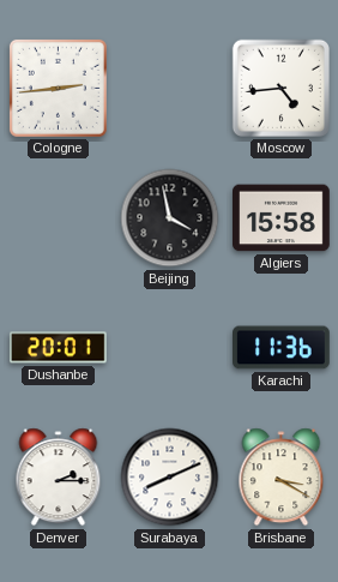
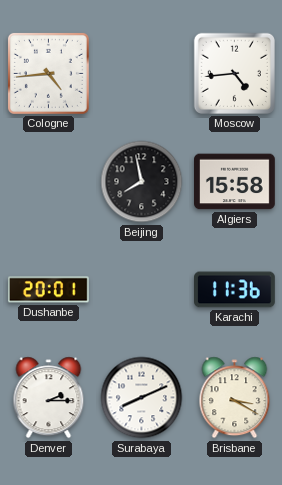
Cologne: 2:44 -> 4:44 (48, 73)
Beijing: 3:58 -> 7:58 (142, 182)
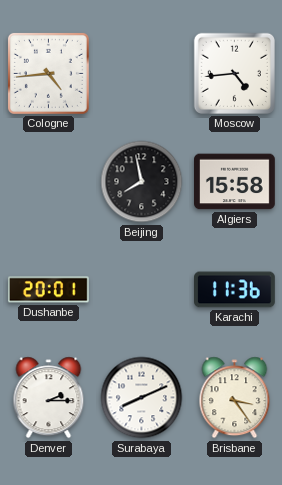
Brisbane: 3:20 -> 3:24 (235, 398)
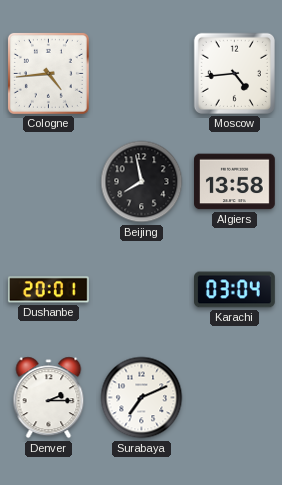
Algiers: 15:58 -> 13:58 (235, 182)
Karachi: 11:36 -> 03:04 (235, 290)
Surabaya: 8:11 -> 7:11 (142, 398)
Brisbane: 3:24 -> none (235, 398)
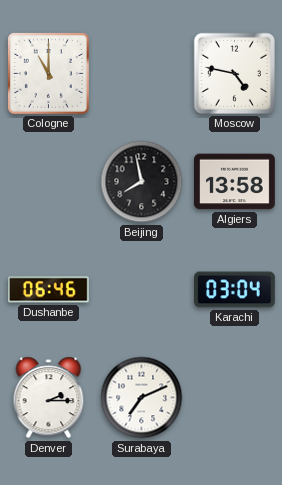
Cologne: 4:44 -> 11:00 (48, 73)
Moscow: 4:44 -> 4:47 (234, 73)
Dushanbe: 20:01 -> 06:46 (48, 290)
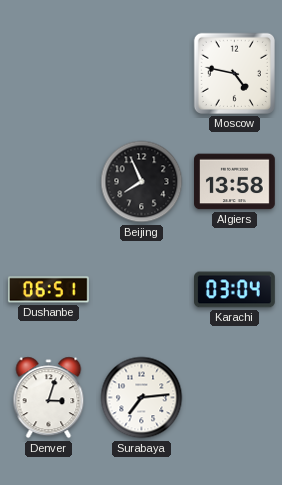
Cologne: 11:00 -> none (48, 73)
Beijing: 7:58 -> 7:56 (142, 182)
Dushanbe: 06:46 -> 06:51 (48, 290)
Denver: 2:15 -> 3:03 (49, 398)
Surabaya: 7:11 -> 7:14 (142, 398)
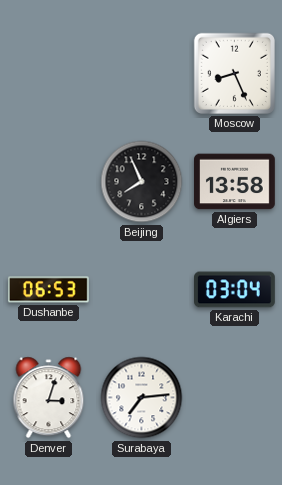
Moscow: 4:47 -> 8:26 (234, 73)
Dushanbe: 06:51 -> 06:53 (48, 290)
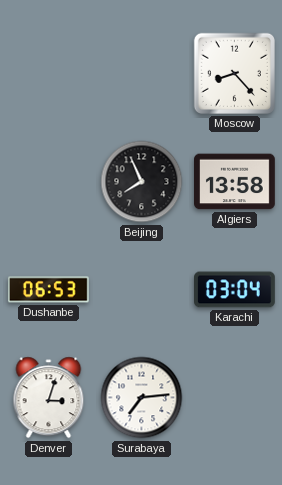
Moscow: 8:26 -> 8:23 (234, 73)
